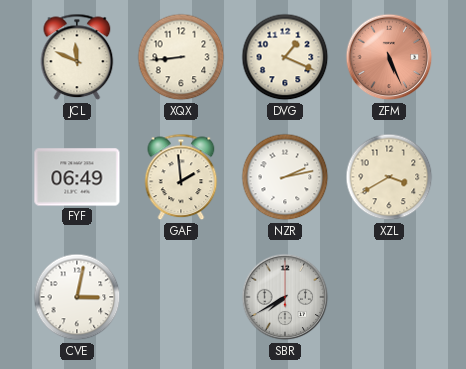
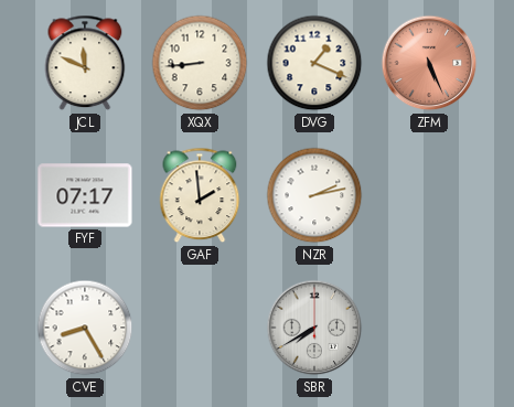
FYF: 06:49 -> 07:17 (85, 195)
XZL: 3:40 -> none (389, 177)
CVE: 3:02 -> 8:25 (85, 328)
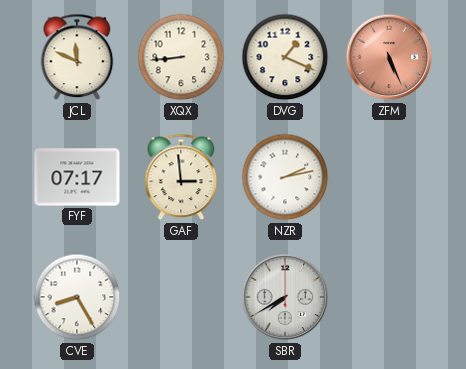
GAF: 1:59 -> 2:59 (181, 177)
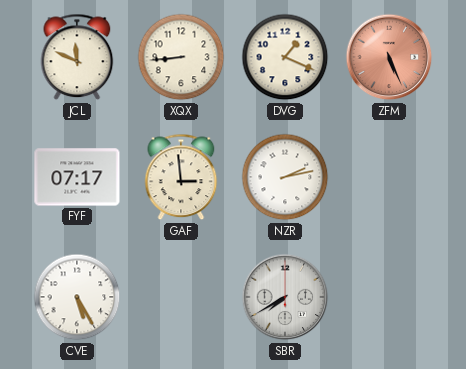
CVE: 8:25 -> 5:25 (77, 297)
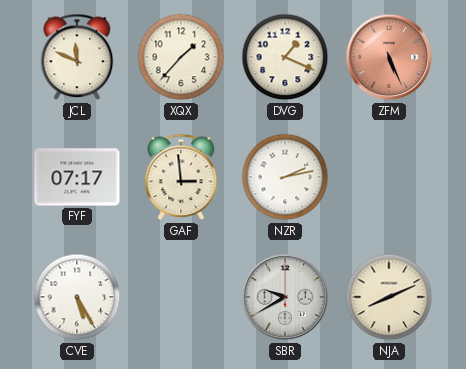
XQX: 8:44 -> 1:37 (181, 57)
SBR: 7:40 -> 9:40 (285, 297)
NJA: none -> 8:11 (389, 297)
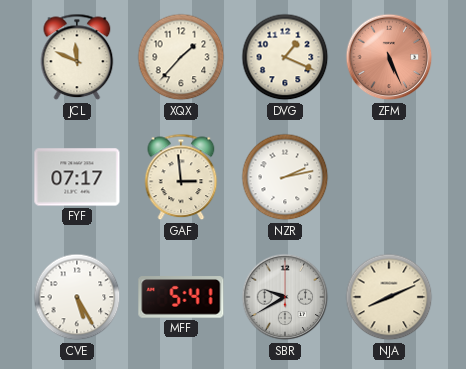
MFF: none -> 5:41 (181, 297)
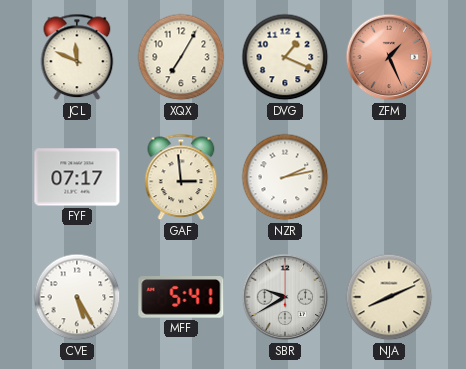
XQX: 1:37 -> 7:05 (181, 57)
ZFM: 5:26 -> 1:26 (389, 57)
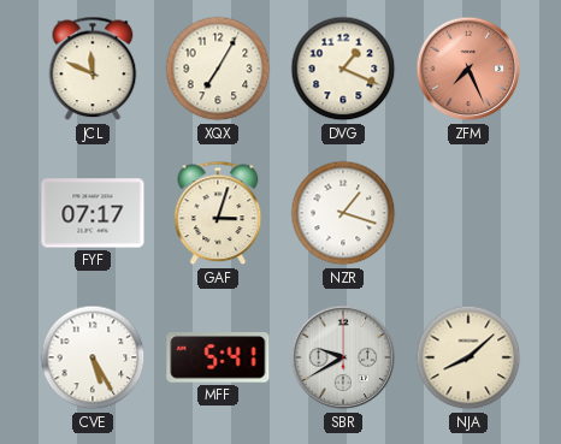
ZFM: 1:26 -> 7:26 (468, 69)
GAF: 2:59 -> 3:03 (218, 213)
NZR: 2:13 -> 1:18 (343, 213)
NJA: 8:11 -> 8:08 (468, 357)
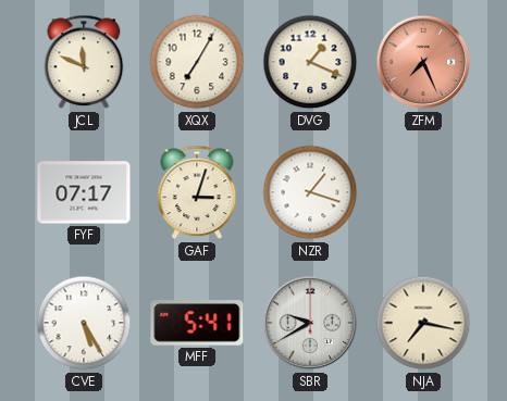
NJA: 8:08 -> 7:17 (423, 323)
